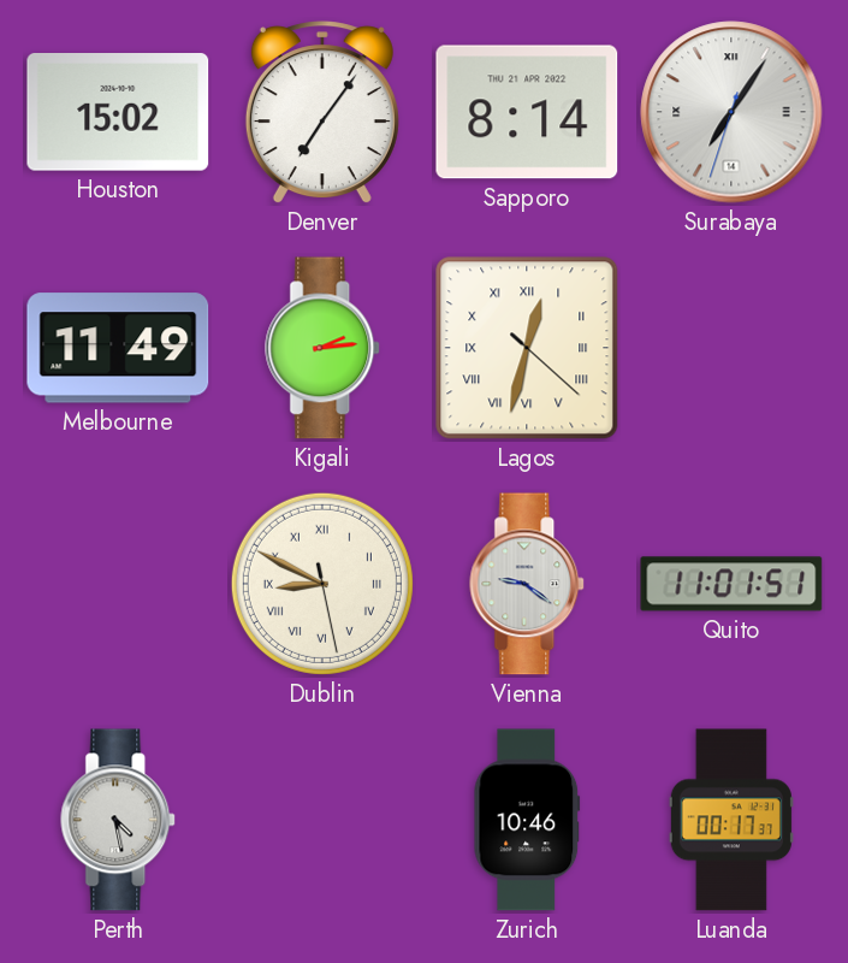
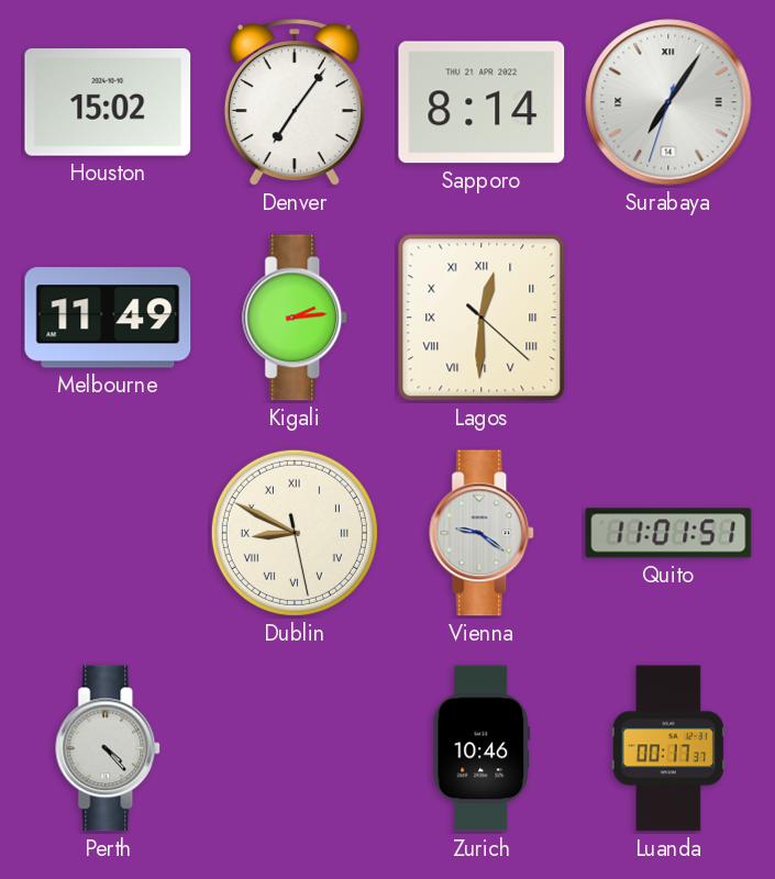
Lagos: 12:32 -> 12:30 (481, 318)
Perth: 4:28 -> 4:23 (109, 748)
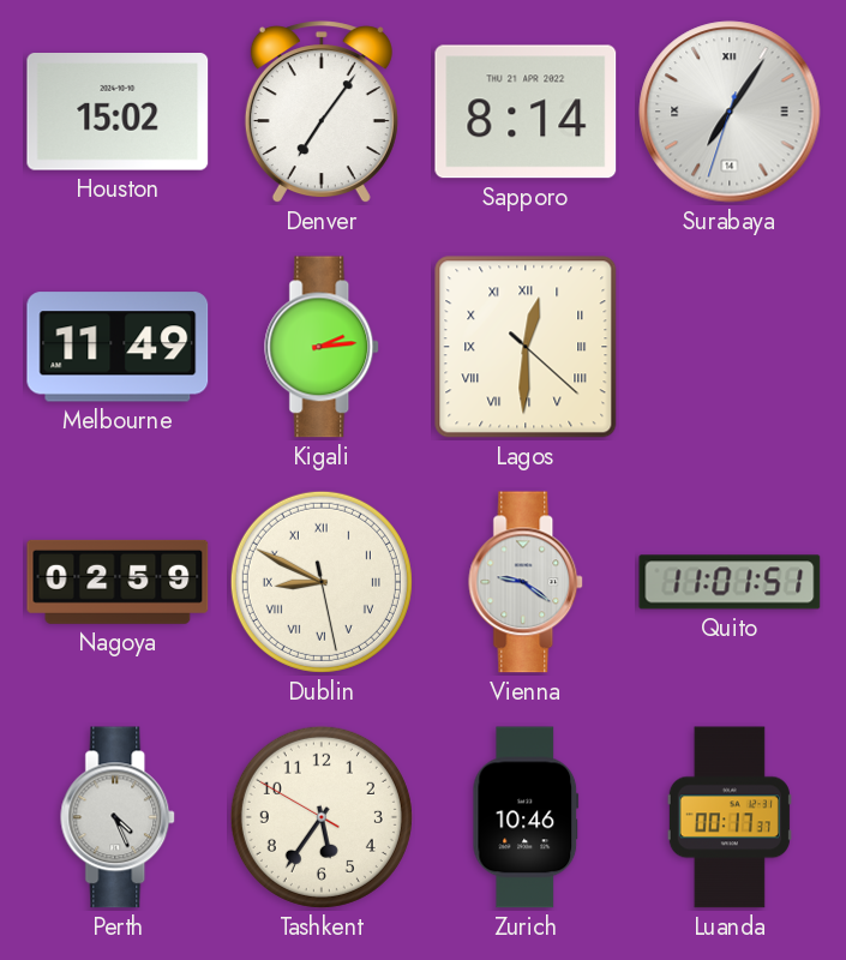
Nagoya: none -> 02:59 (118, 582)
Perth: 4:23 -> 4:26 (119, 817)
Tashkent: none -> 5:35 (322, 817)
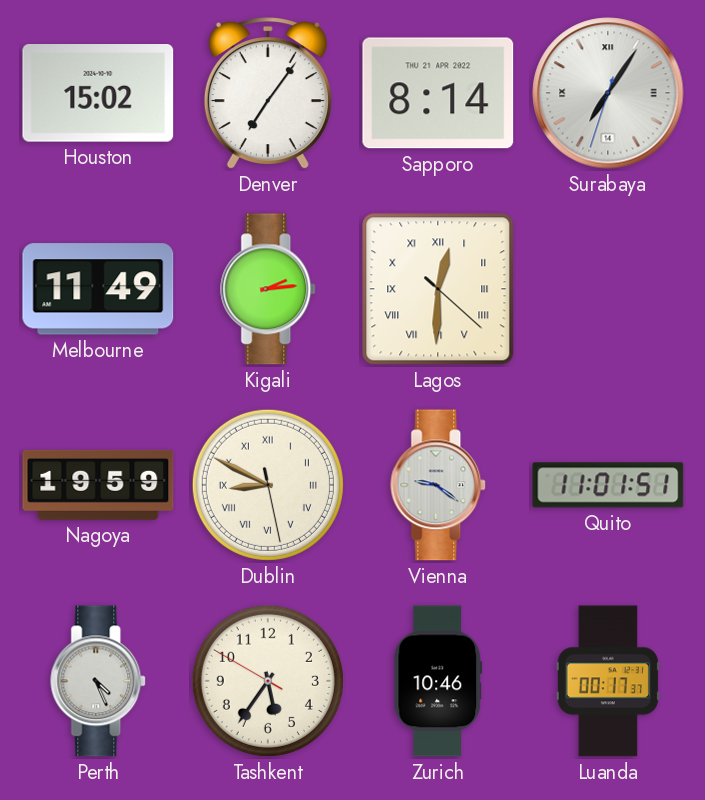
Nagoya: 02:59 -> 19:59 (98, 485)
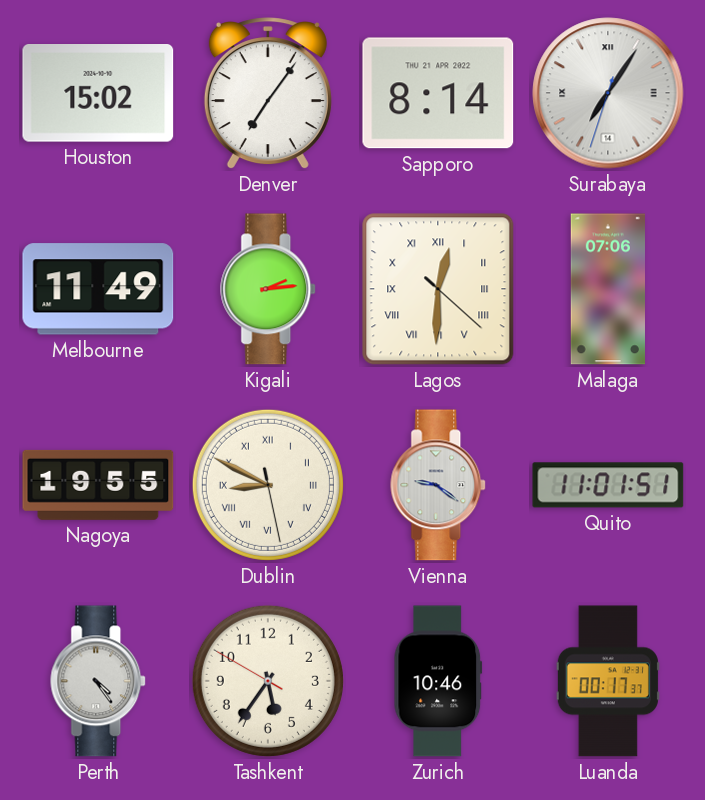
Malaga: none -> 07:06 (607, 289)
Nagoya: 19:59 -> 19:55 (98, 485)
Perth: 4:26 -> 4:24 (99, 681)
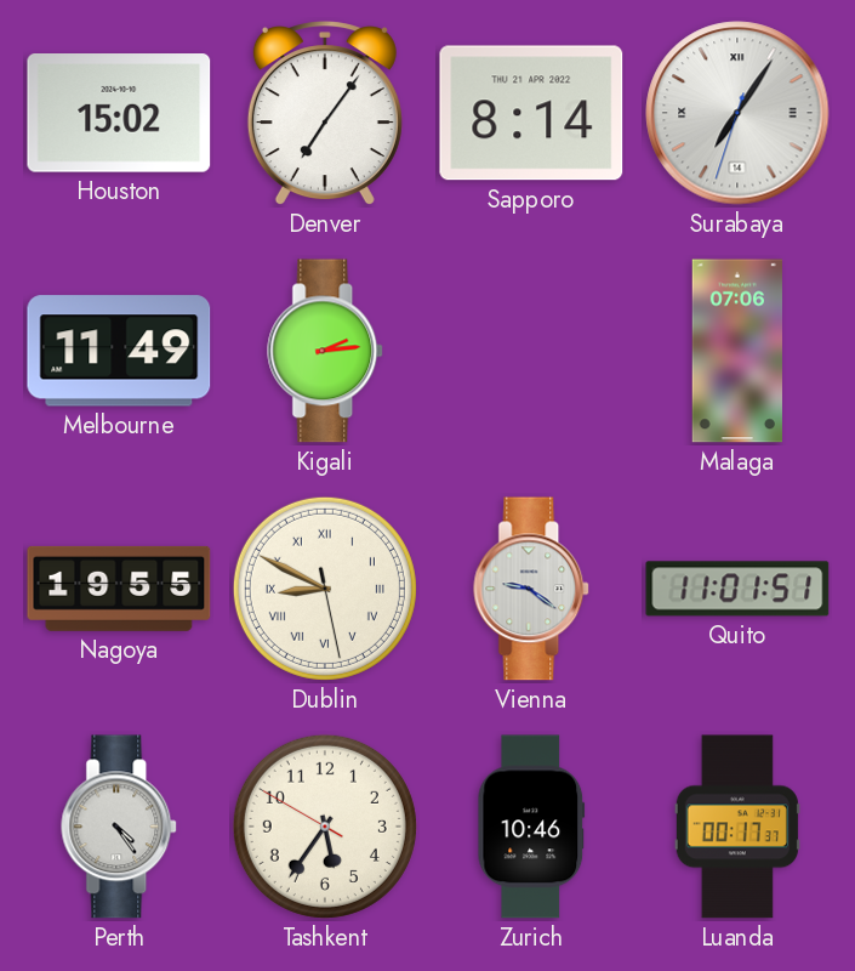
Lagos: 12:30 -> none (438, 289)
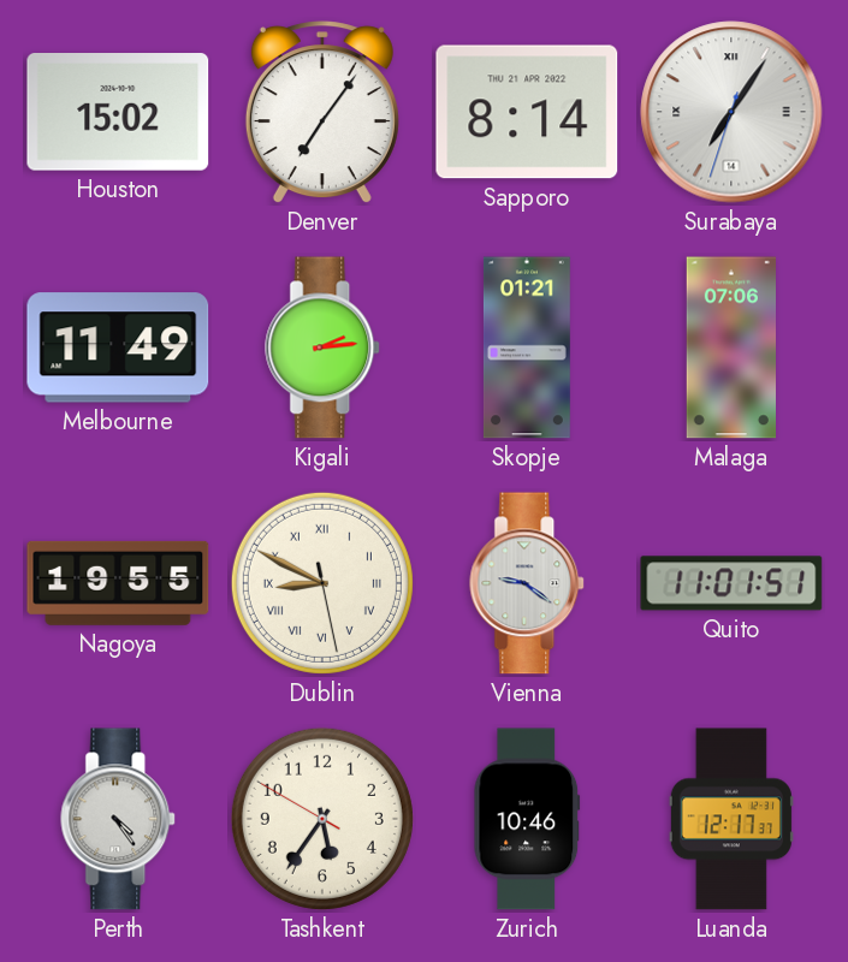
Skopje: none -> 01:21 (527, 348)
Luanda: 00:17 -> 12:17 (731, 819)
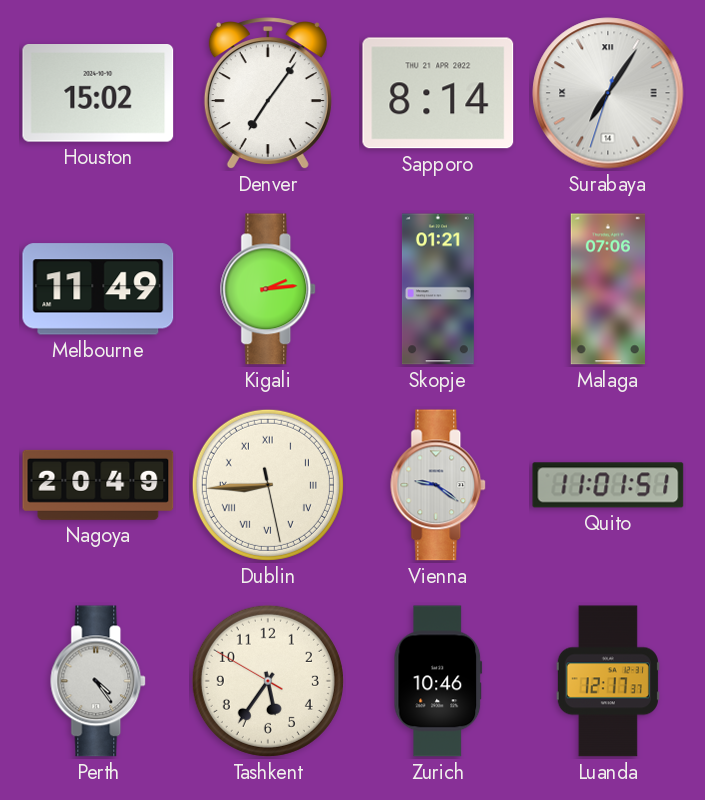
Nagoya: 19:55 -> 20:49 (98, 485)
Dublin: 8:49 -> 8:44 (268, 485)
